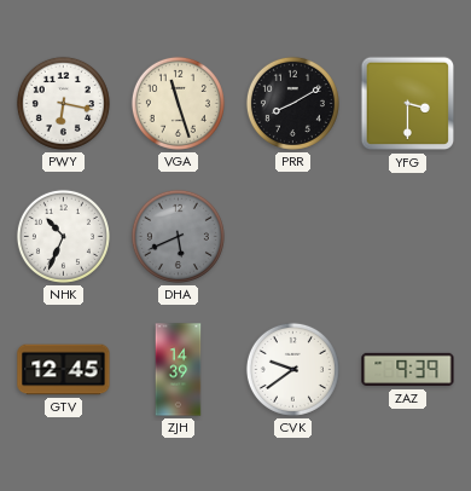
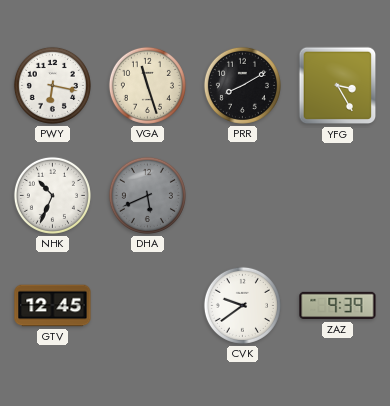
YFG: 3:30 -> 3:25 (338, 86)
ZJH: 14:39 -> none (179, 370)
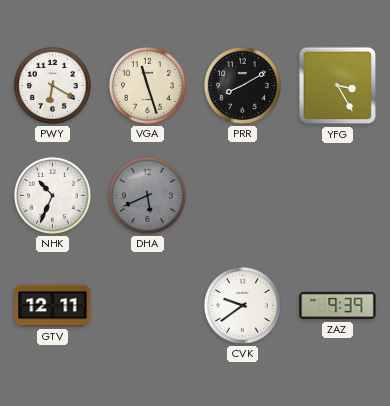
PWY: 6:17 -> 6:20 (52, 85)
GTV: 12:45 -> 12:11 (53, 306)
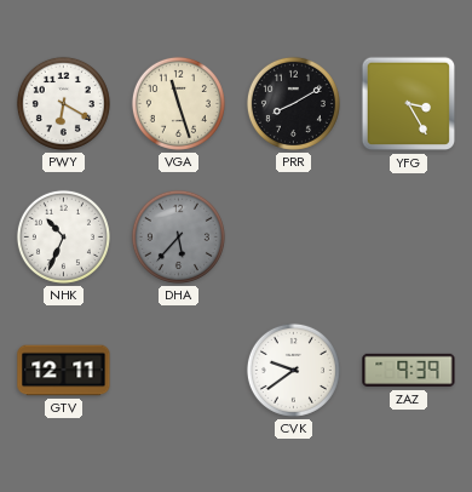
DHA: 5:41 -> 5:37 (178, 236)
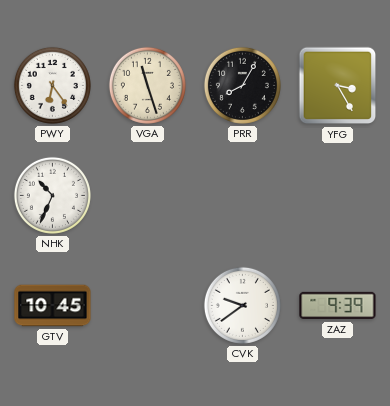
PWY: 6:20 -> 6:24 (52, 85)
PRR: 8:10 -> 8:05 (242, 85)
DHA: 5:37 -> none (178, 236)
GTV: 12:11 -> 10:45 (53, 306)
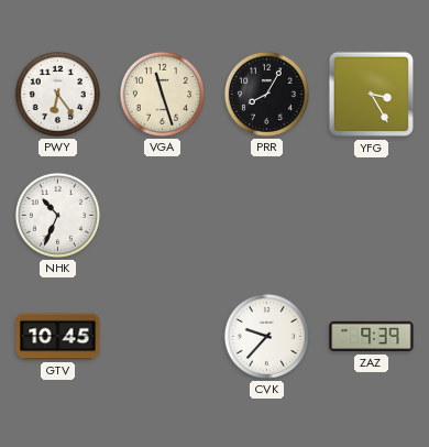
CVK: 9:39 -> 9:37 (266, 336)
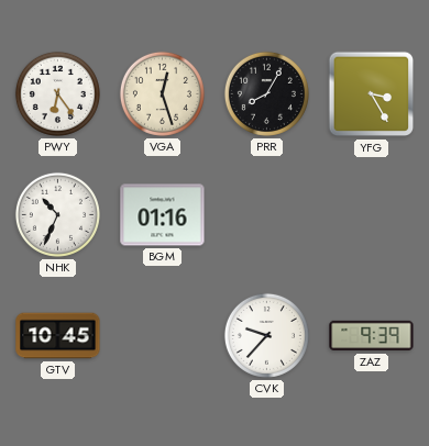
VGA: 11:27 -> 12:27 (162, 93)
BGM: none -> 01:16 (163, 215)
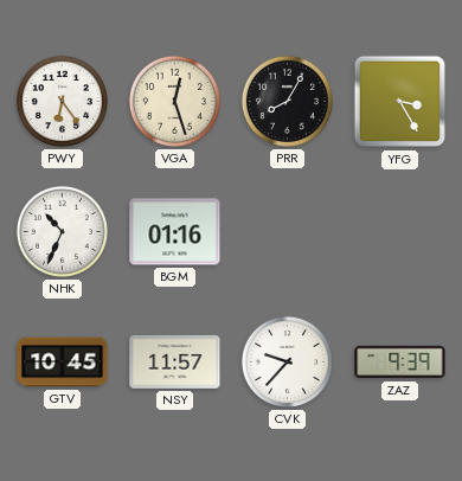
NSY: none -> 11:57 (175, 361)
